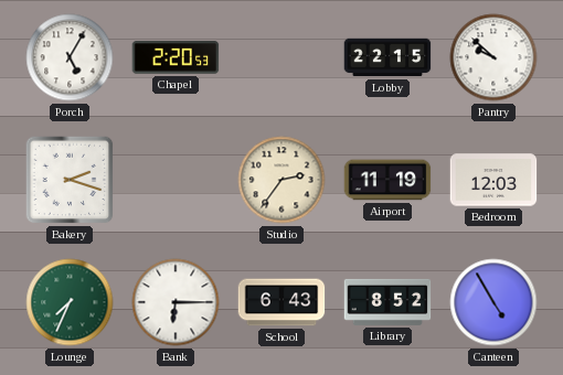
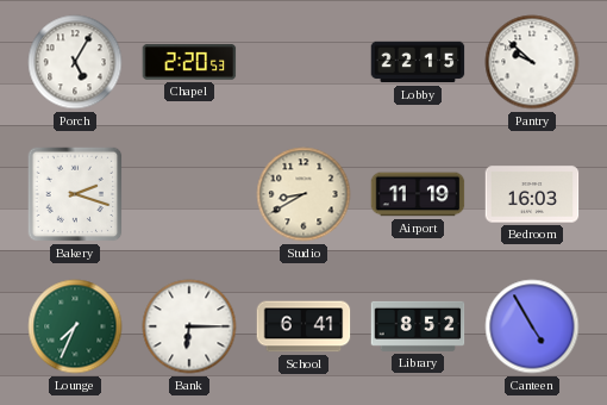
Studio: 2:36 -> 8:40 (303, 194)
Bedroom: 12:03 -> 16:03 (532, 194)
School: 6:43 -> 6:41 (303, 326)
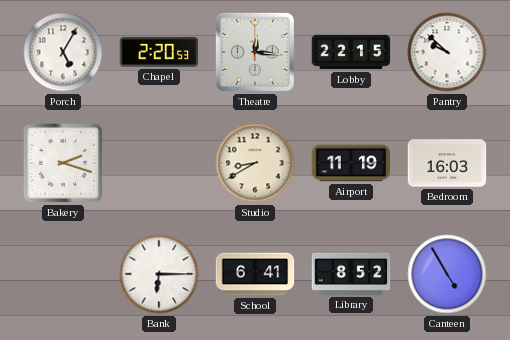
Theatre: none -> 12:16 (255, 52)
Lounge: 7:34 -> none (75, 326)
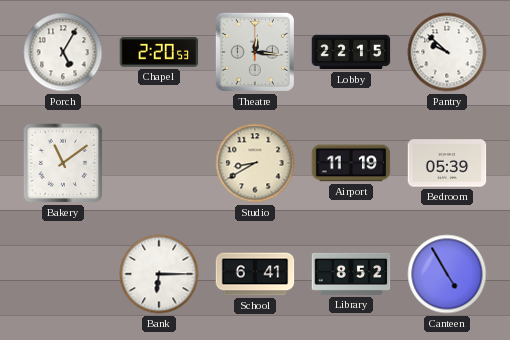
Bakery: 2:18 -> 11:09 (63, 163)
Bedroom: 16:03 -> 05:39 (447, 163)
